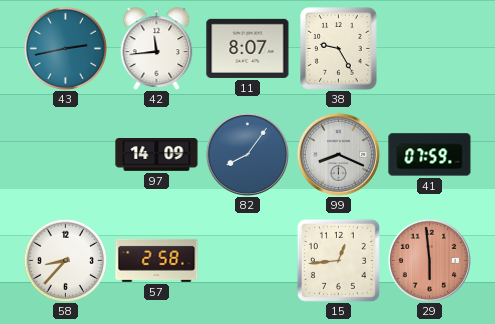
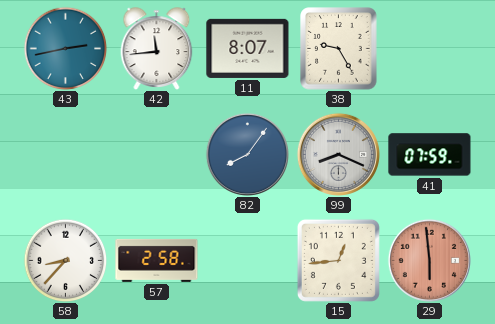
97: 14:09 -> none (157, 155)
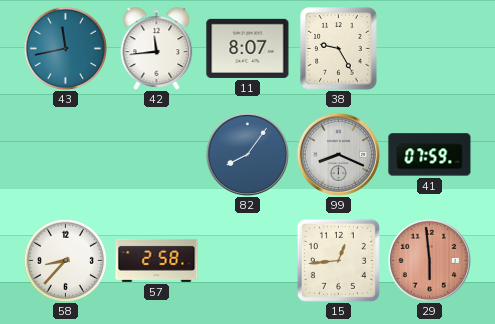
43: 2:43 -> 11:43 (65, 48)
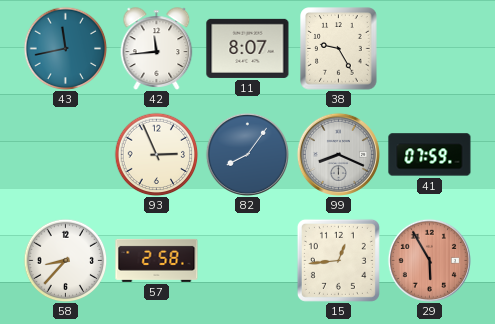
93: none -> 2:56 (156, 154)
29: 5:59 -> 5:55 (429, 260)
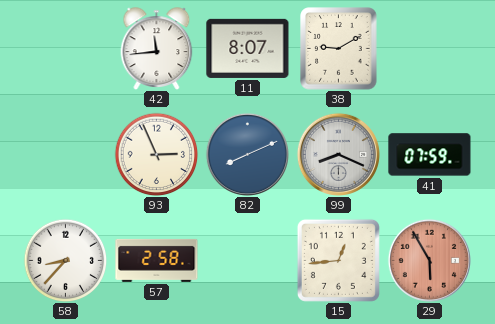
43: 11:43 -> none (65, 48)
38: 9:25 -> 9:10 (339, 49)
82: 8:06 -> 8:11 (247, 154)
